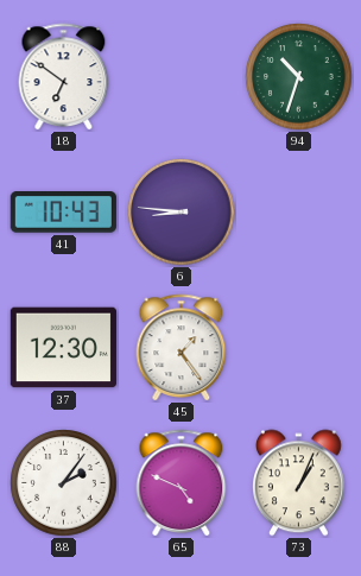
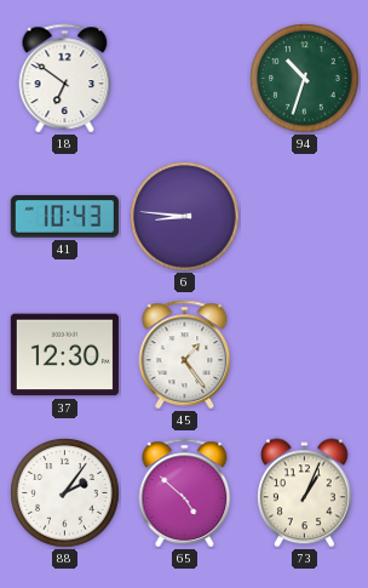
65: 4:49 -> 4:52 (185, 492)
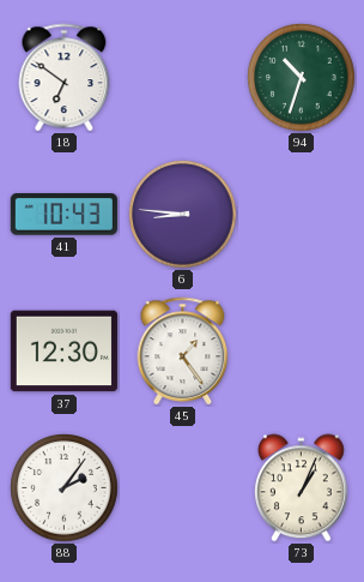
65: 4:52 -> none (185, 492)
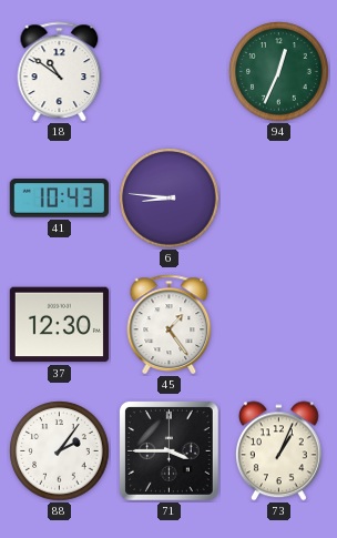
18: 6:51 -> 10:51 (60, 71)
94: 10:33 -> 12:34 (279, 72)
71: none -> 3:45 (168, 450)
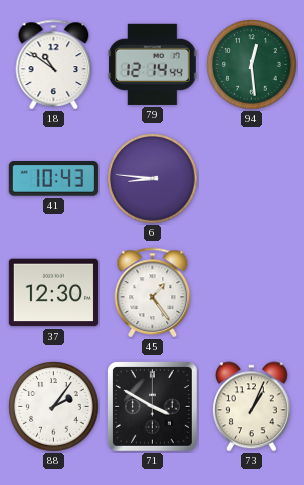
79: none -> 12:14 (153, 64)
94: 12:34 -> 12:29 (252, 65)
71: 3:45 -> 3:50 (152, 406)
